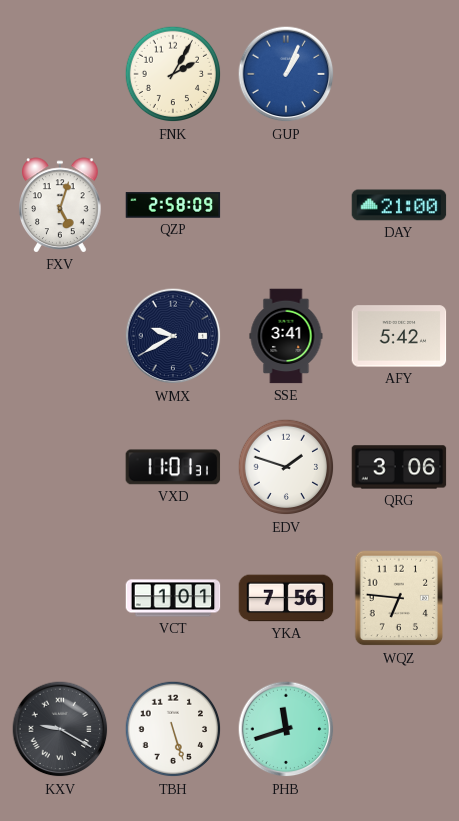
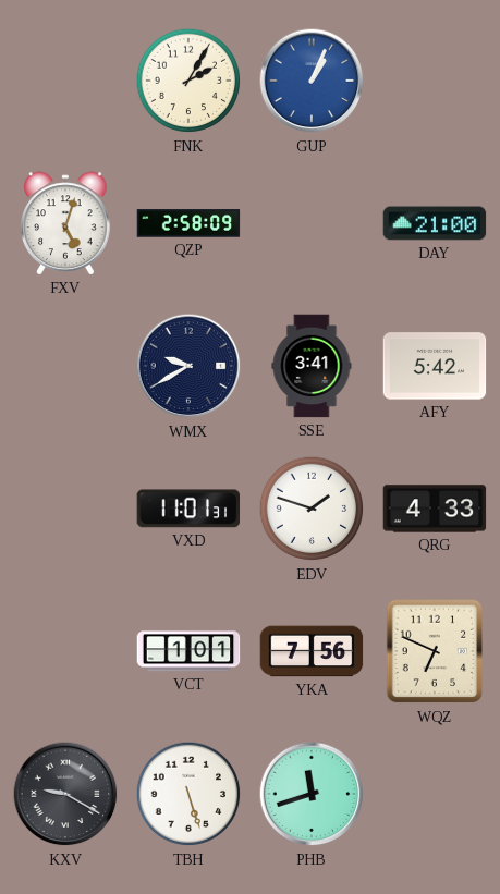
QRG: 3:06 -> 4:33 (435, 509)
WQZ: 6:46 -> 6:49 (435, 651)
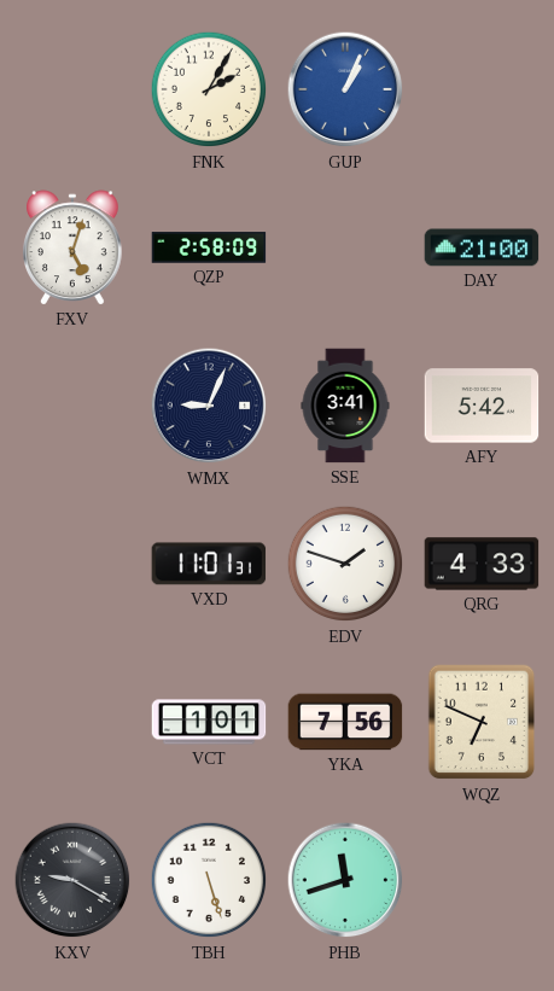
WMX: 9:40 -> 9:04 (209, 406)
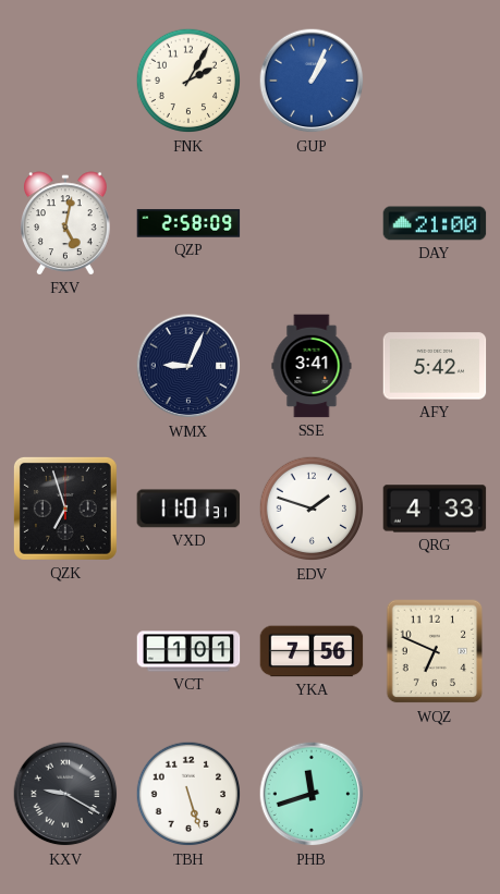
FXV: 5:03 -> 5:02 (65, 223)
QZK: none -> 6:57 (65, 509)
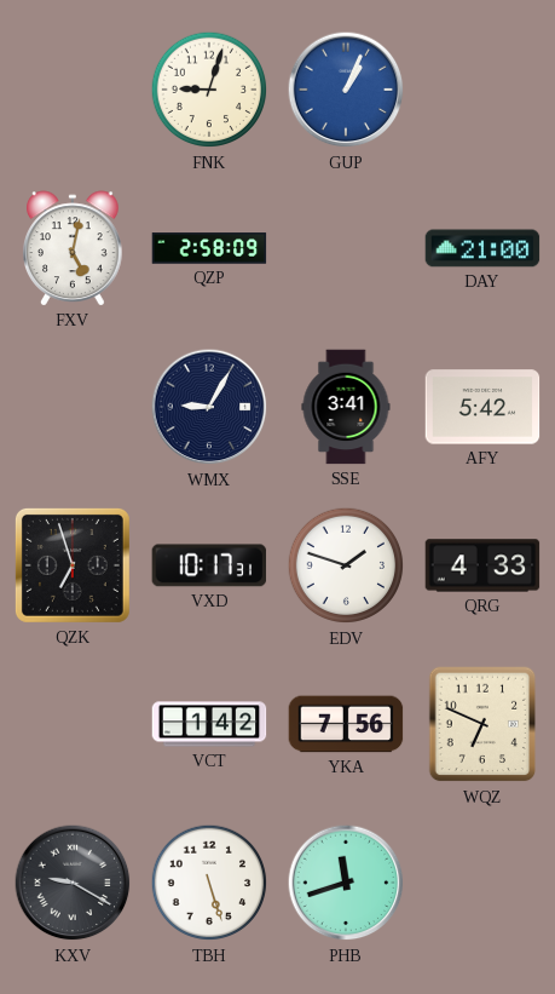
FNK: 2:05 -> 9:03 (209, 90)
WMX: 9:04 -> 9:05 (209, 407)
VXD: 11:01 -> 10:17 (209, 565)
VCT: 1:01 -> 1:42 (209, 724)
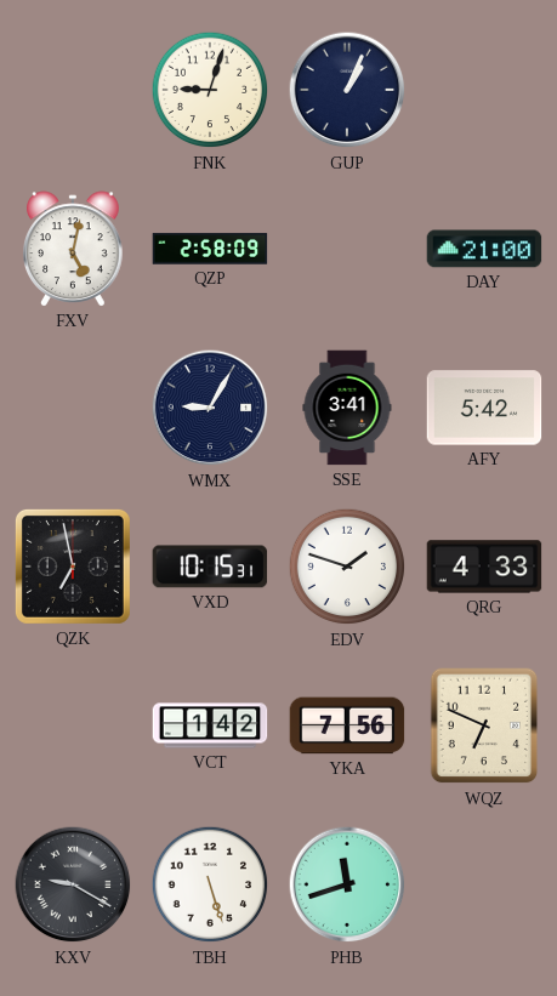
GUP dial: blue -> navy (347, 90)
QZK: 6:57 -> 6:58 (73, 567)
VXD: 10:17 -> 10:15 (210, 567)
